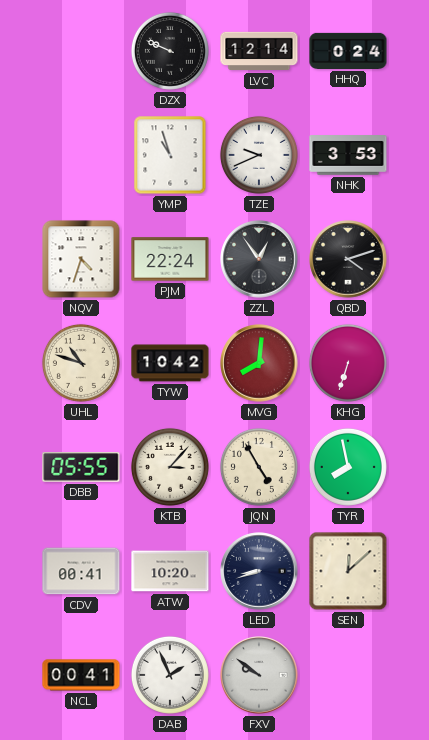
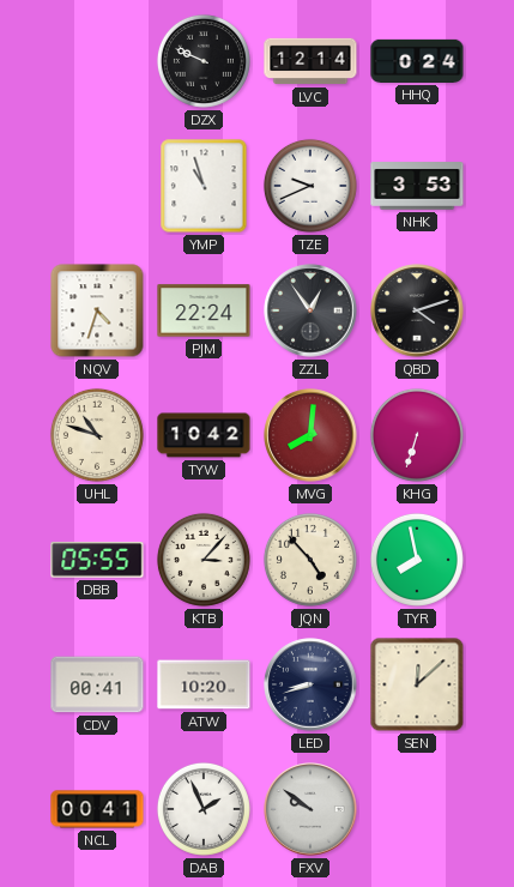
JQN: 4:55 -> 4:53 (310, 560)
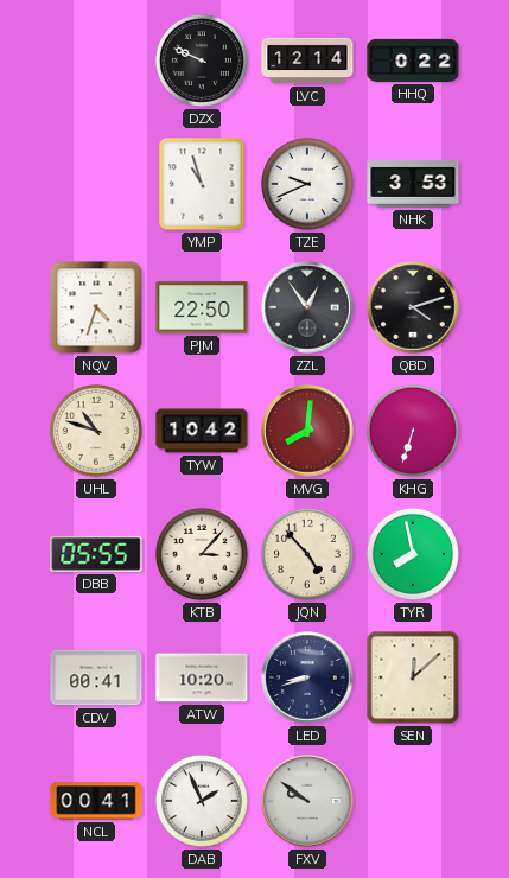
HHQ: 0:24 -> 0:22 (413, 61)
PJM: 22:24 -> 22:50 (202, 307)
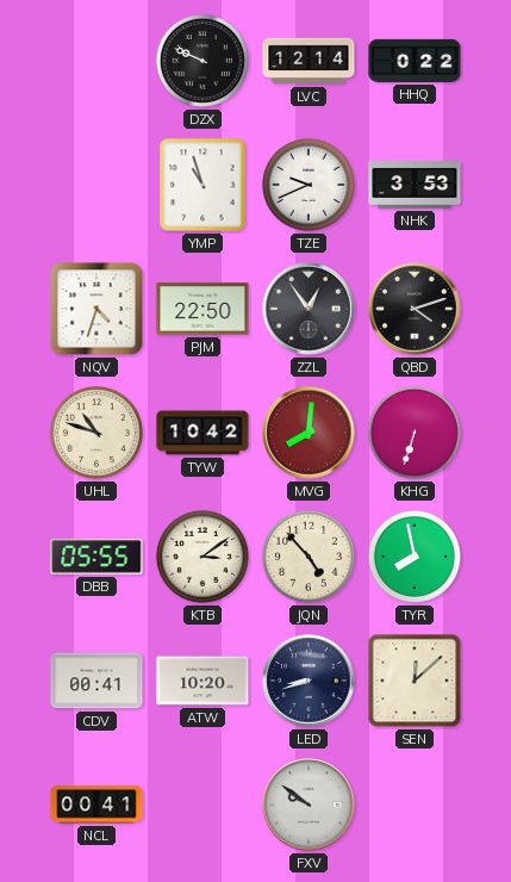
KTB: 3:07 -> 3:09 (202, 557)
DAB: 1:56 -> none (202, 801)
